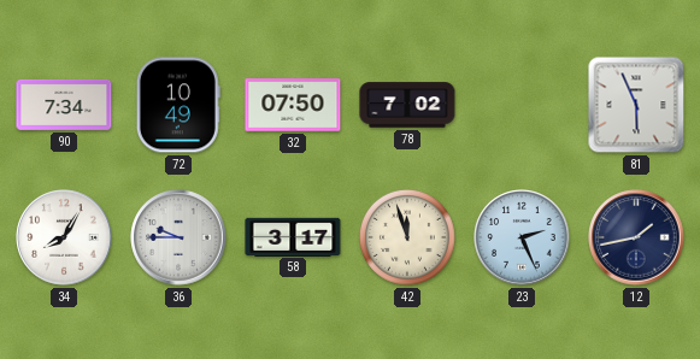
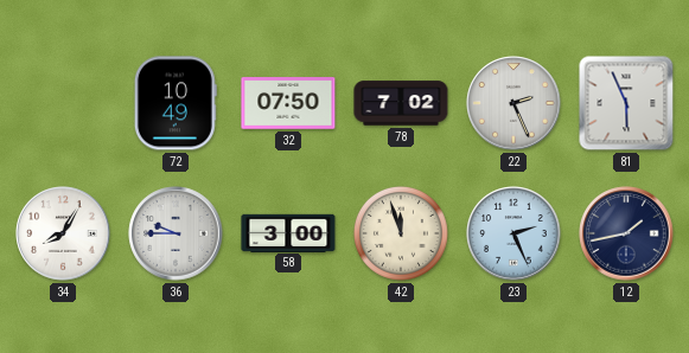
90: 7:34 -> none (64, 105)
22: none -> 2:26 (513, 103)
58: 3:17 -> 3:00 (288, 232)
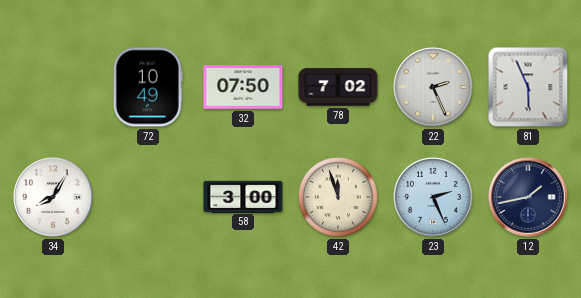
36: 9:45 -> none (176, 233)
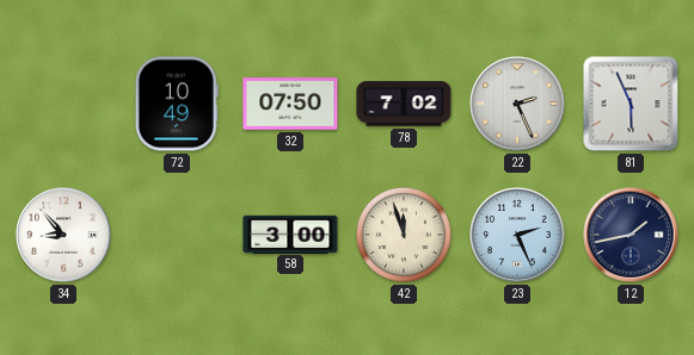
34: 8:05 -> 8:53 (63, 235)
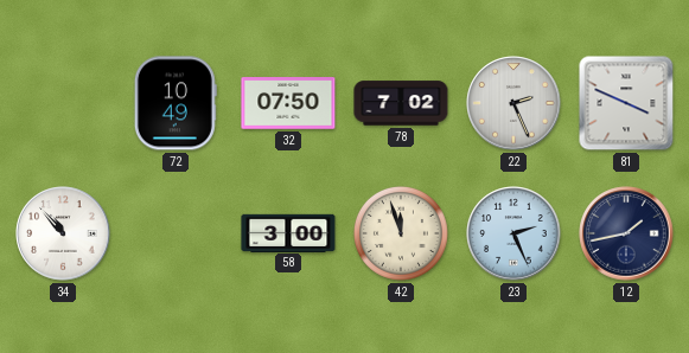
81: 5:56 -> 3:49 (626, 103)
34: 8:53 -> 10:53 (63, 233)
